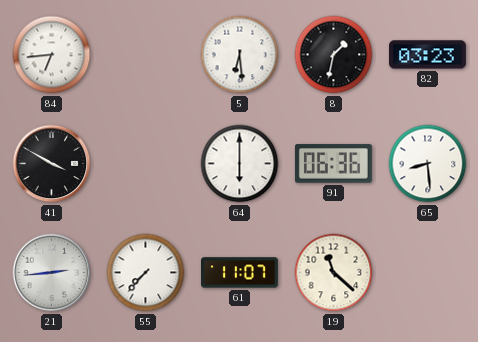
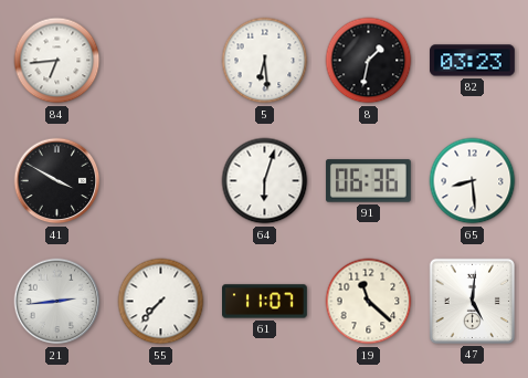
64: 6:00 -> 6:03 (265, 181)
47: none -> 5:01 (472, 301)
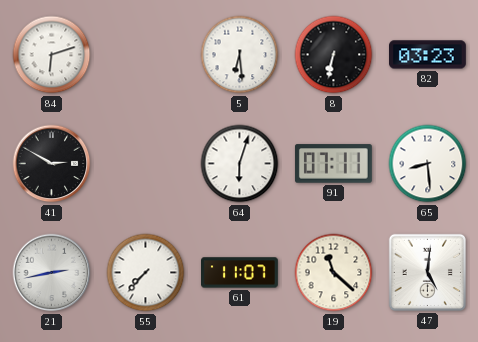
84: 6:44 -> 6:12 (52, 55)
8: 1:32 -> 6:32 (334, 55)
41: 3:50 -> 2:50 (52, 164)
91: 06:36 -> 07:11 (333, 164)
21: 2:44 -> 2:43 (52, 273)
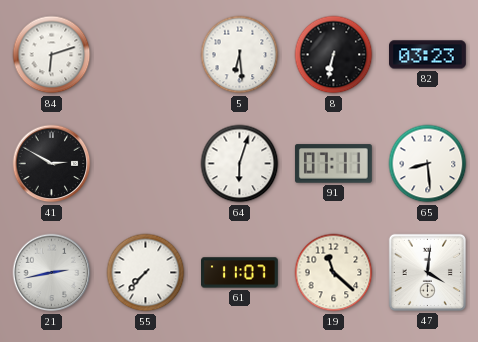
47: 5:01 -> 4:01 (427, 272)
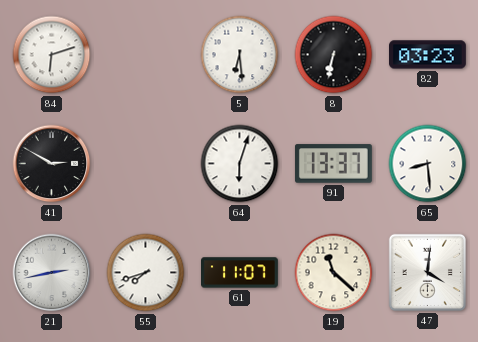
91: 07:11 -> 13:37 (333, 164)
55: 7:37 -> 7:42 (146, 273)
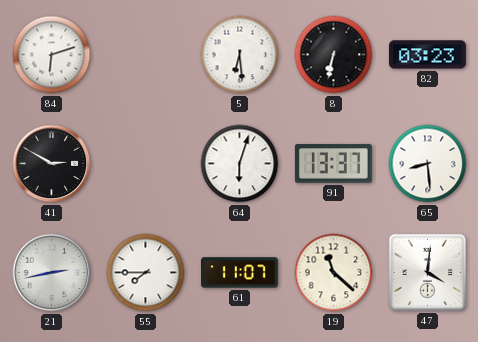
55: 7:42 -> 7:45 (146, 273)
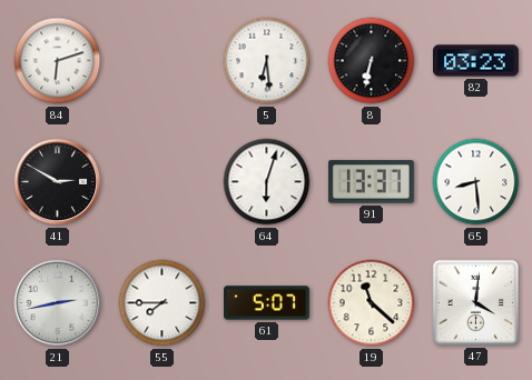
61: 11:07 -> 5:07 (267, 303)
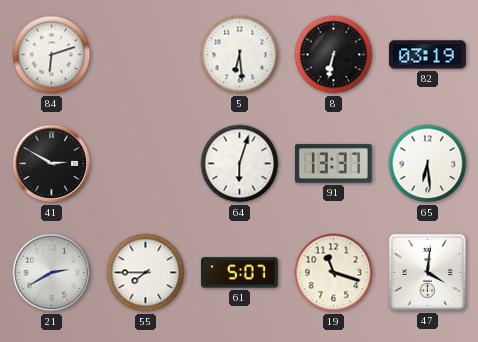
82: 03:23 -> 03:19 (428, 55)
65: 8:29 -> 6:29 (428, 164)
21: 2:43 -> 2:40 (52, 273)
19: 11:22 -> 11:18 (334, 273)
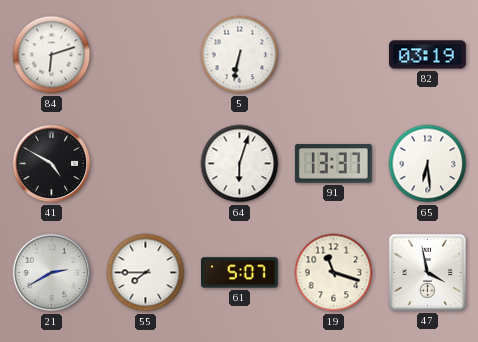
5: 6:29 -> 6:32 (240, 55)
8: 6:32 -> none (334, 55)
41: 2:50 -> 4:50 (52, 164)
47: 4:01 -> 3:58 (427, 272)
